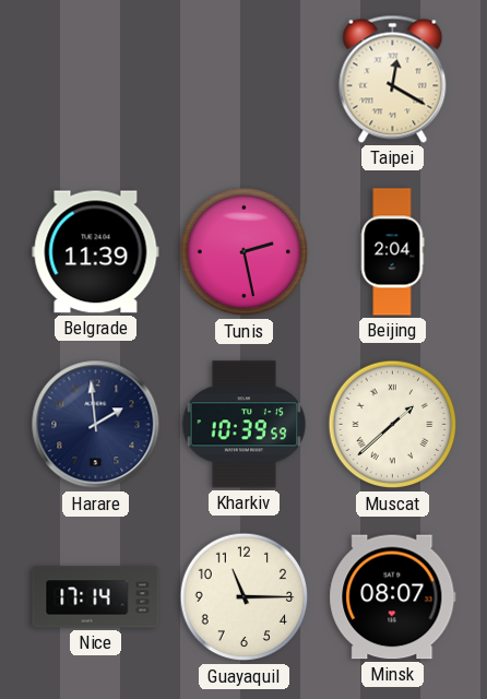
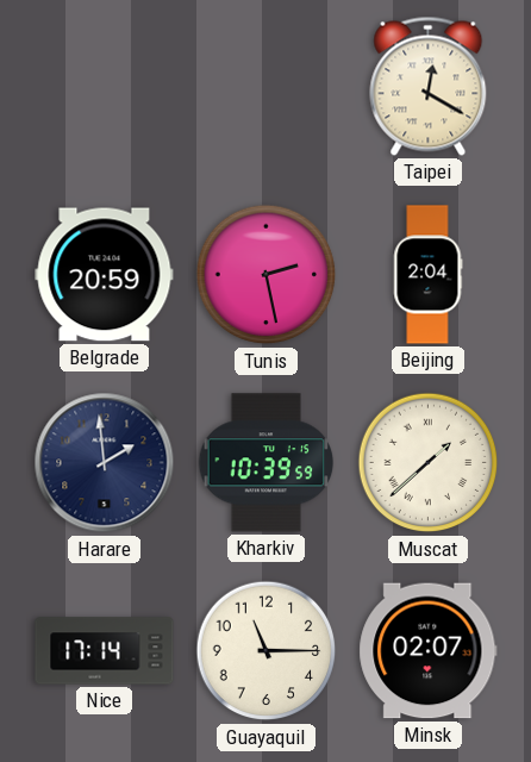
Belgrade: 11:39 -> 20:59 (105, 275)
Minsk: 08:07 -> 02:07 (429, 651)
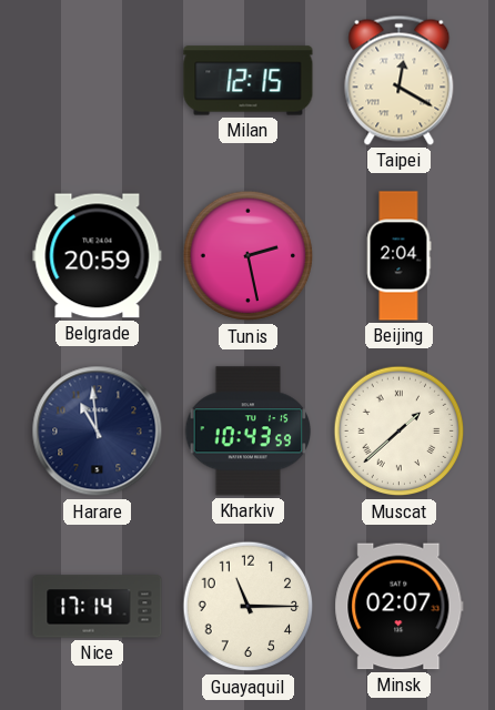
Milan: none -> 12:15 (249, 81)
Harare: 1:59 -> 10:59 (98, 432)
Kharkiv: 10:39 -> 10:43 (249, 432)
